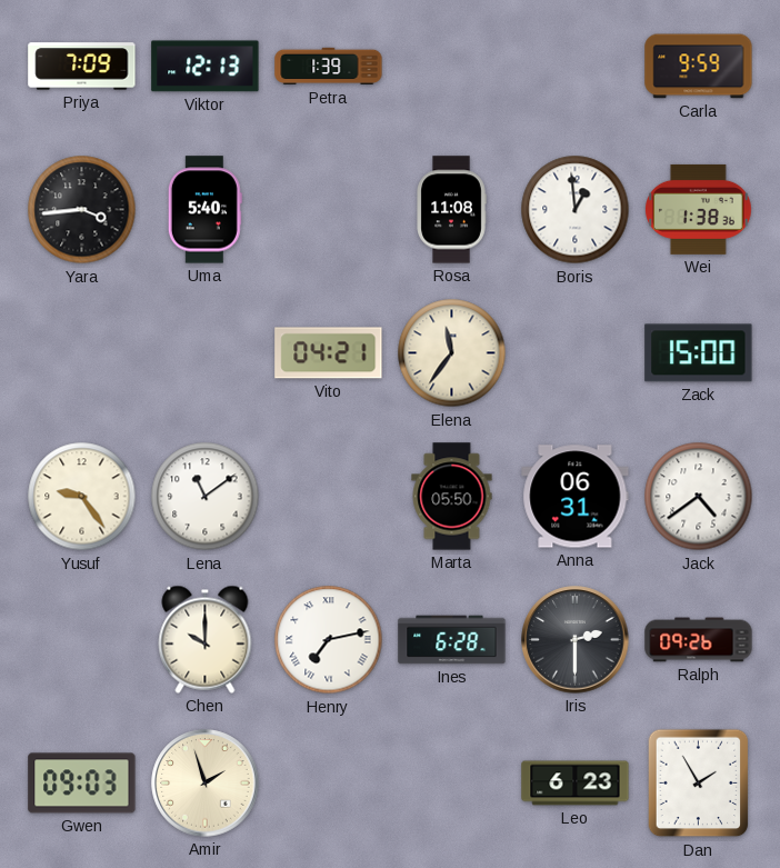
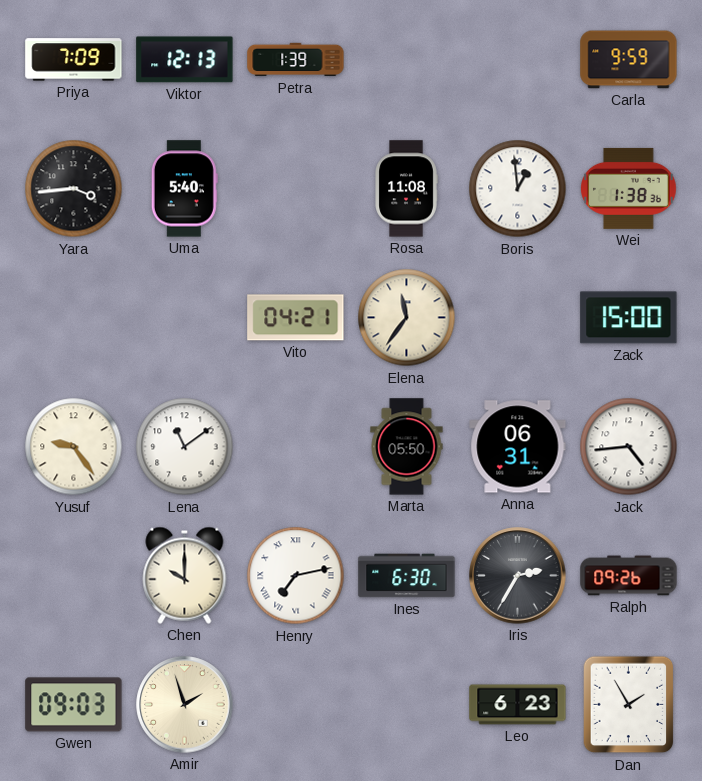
Jack: 4:39 -> 4:44 (629, 447)
Ines: 6:28 -> 6:30 (407, 576)
Iris: 2:30 -> 2:35 (518, 576)
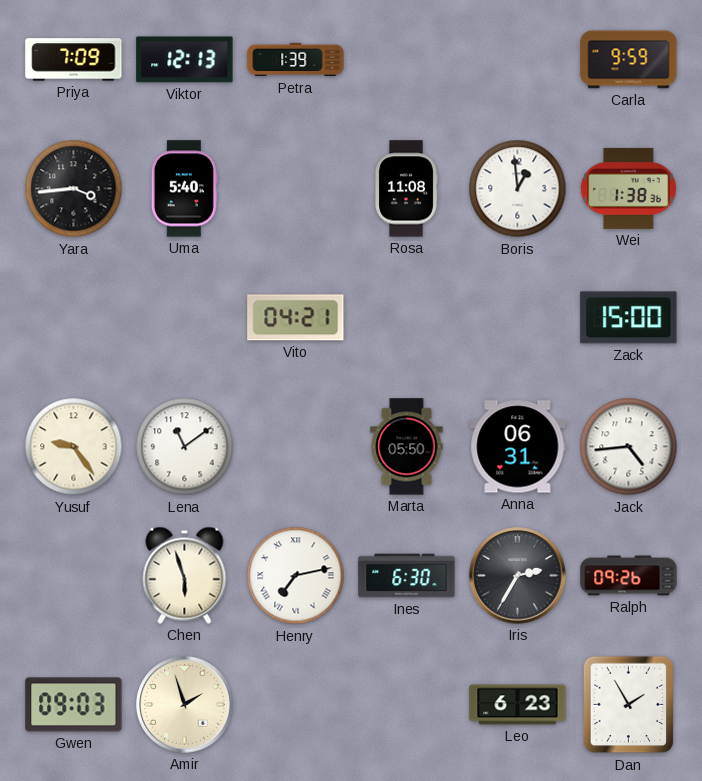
Elena: 11:36 -> none (407, 318)
Chen: 10:00 -> 5:57 (185, 575)
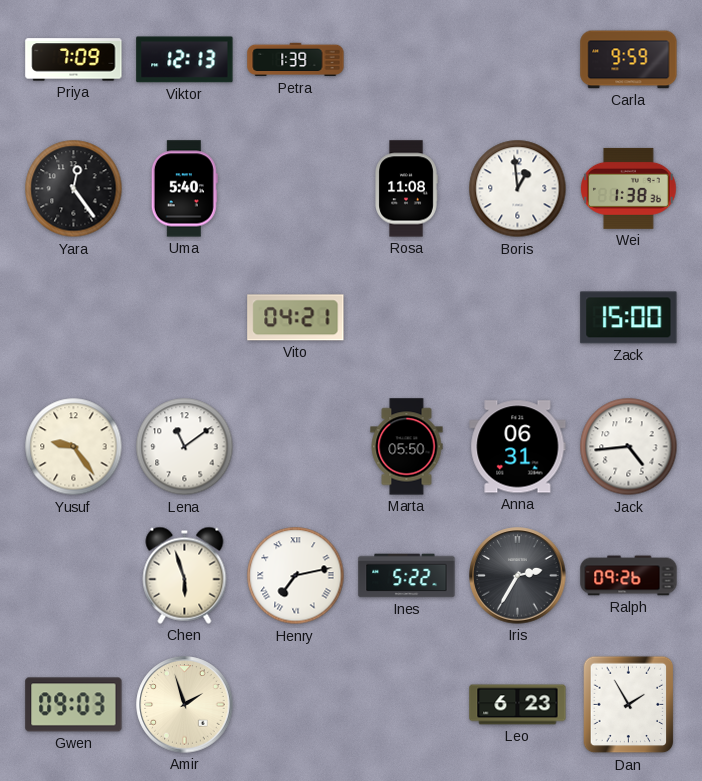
Yara: 3:44 -> 12:24 (74, 189)
Ines: 6:30 -> 5:22 (407, 576)
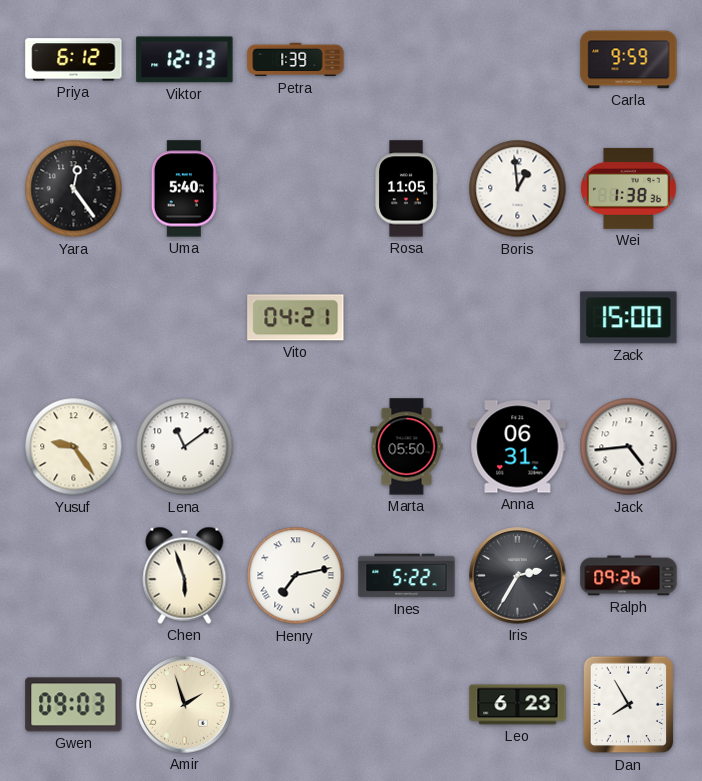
Priya: 7:09 -> 6:12 (74, 60)
Rosa: 11:08 -> 11:05 (406, 189)
Dan: 1:55 -> 7:55 (629, 705)
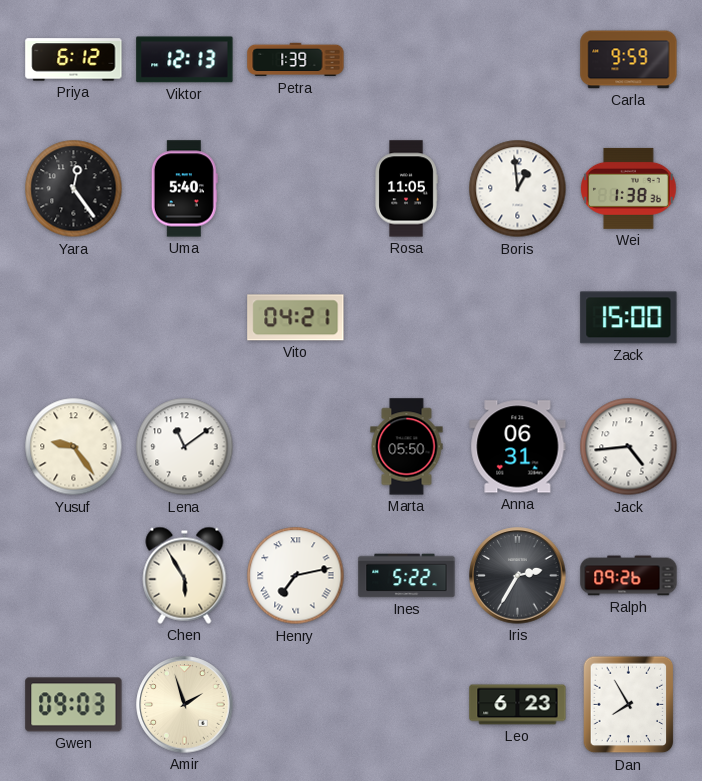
Chen: 5:57 -> 5:55 (185, 575)
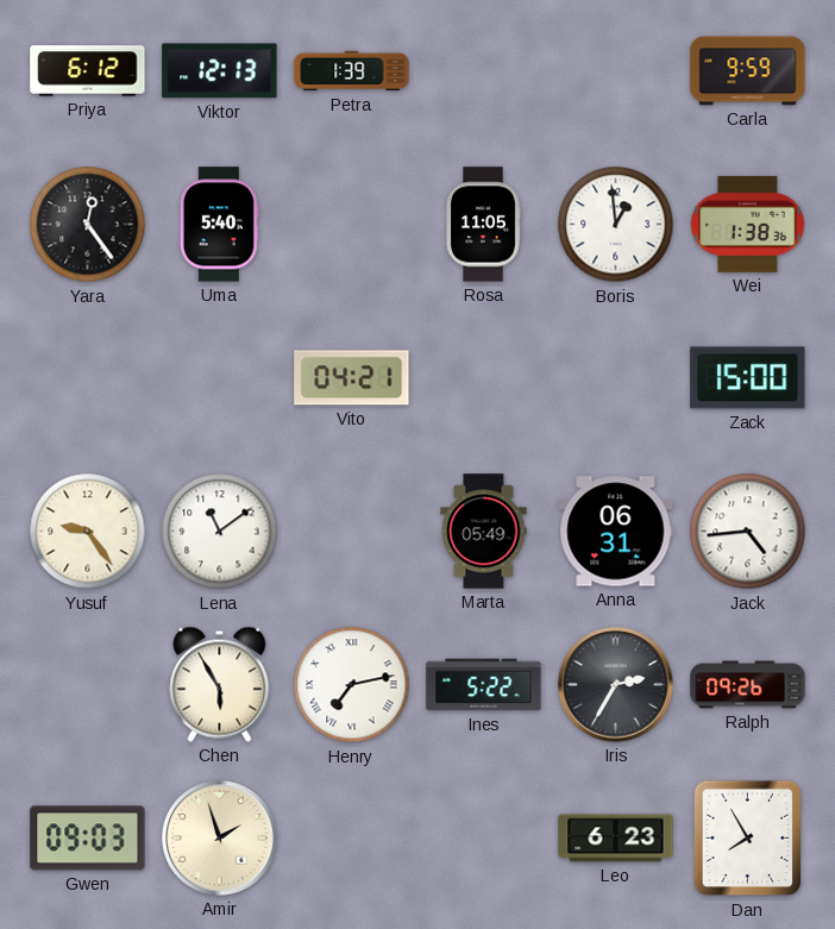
Marta: 05:50 -> 05:49 (484, 532)
